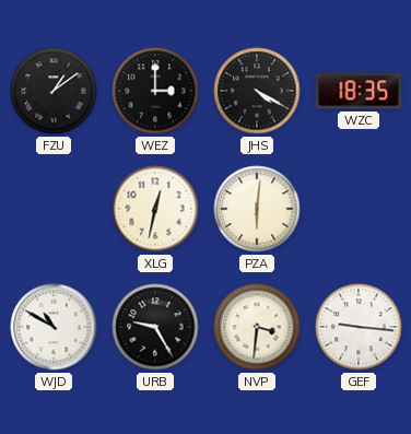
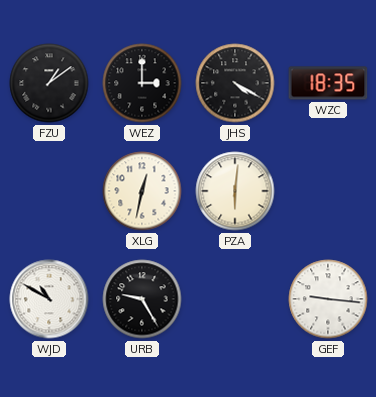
NVP: 3:31 -> none (257, 327)
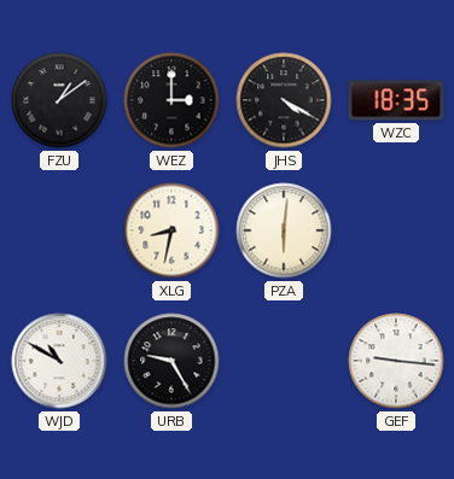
XLG: 12:32 -> 8:32 (171, 230)
